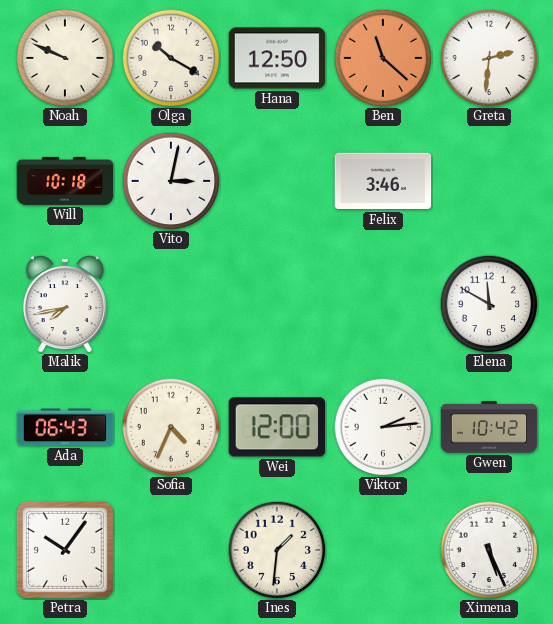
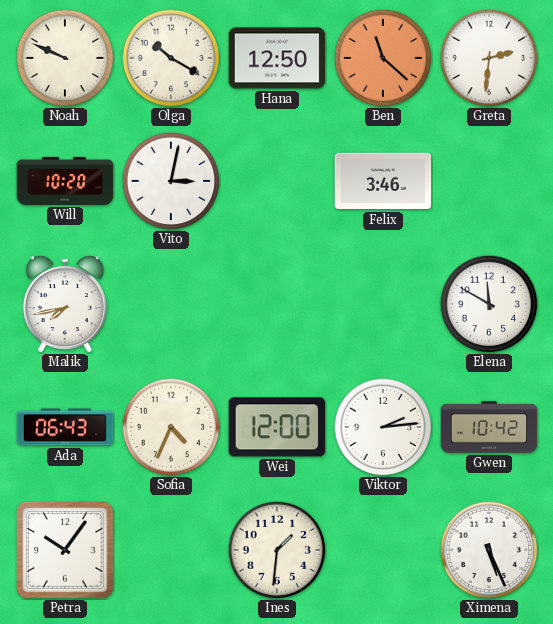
Will: 10:18 -> 10:20 (65, 181)
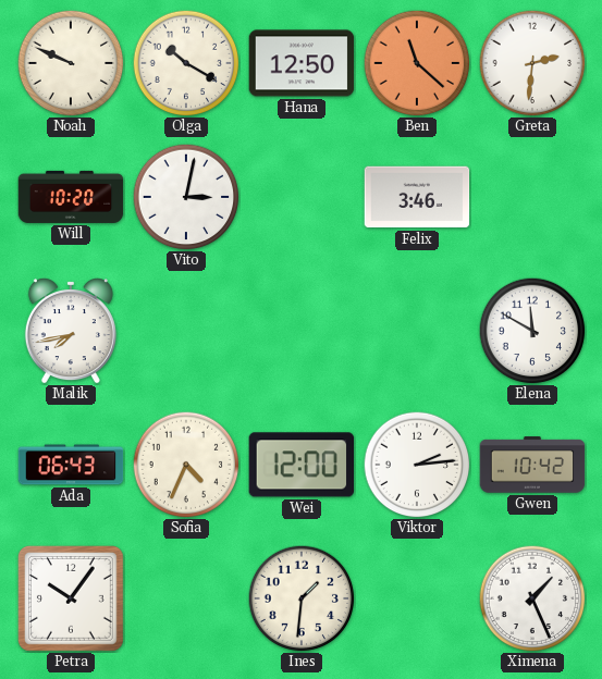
Ximena: 5:26 -> 1:26 (532, 598)
